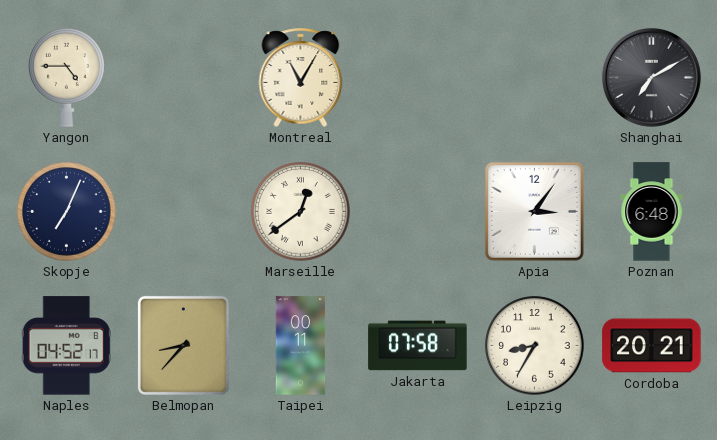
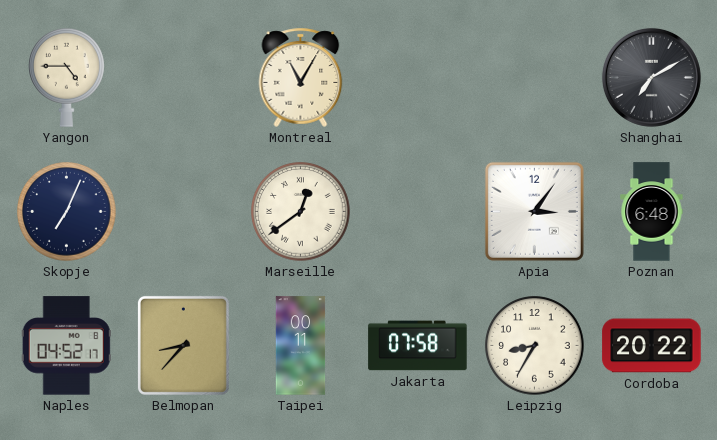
Cordoba: 20:21 -> 20:22 (652, 346)
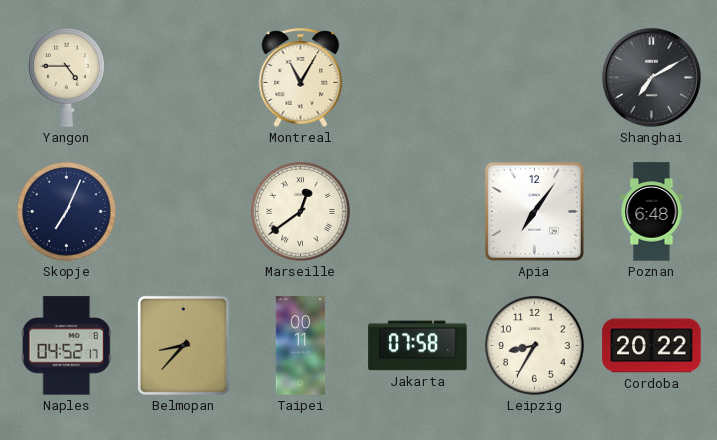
Apia: 3:06 -> 7:06 (534, 211)
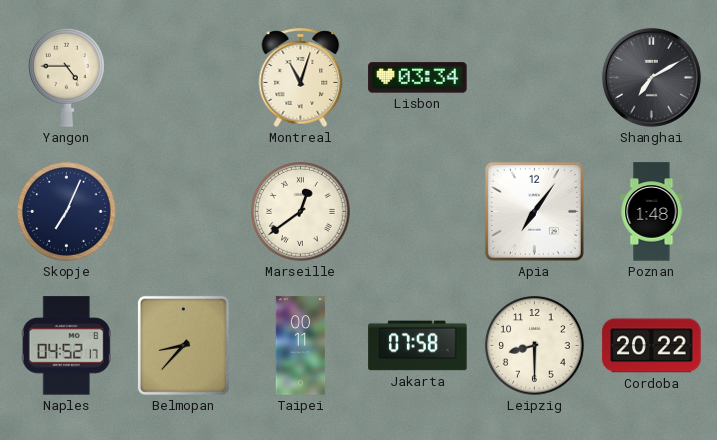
Montreal: 11:05 -> 11:03 (301, 77)
Lisbon: none -> 03:34 (418, 78)
Poznan: 6:48 -> 1:48 (652, 212)
Leipzig: 8:35 -> 8:30 (535, 346)
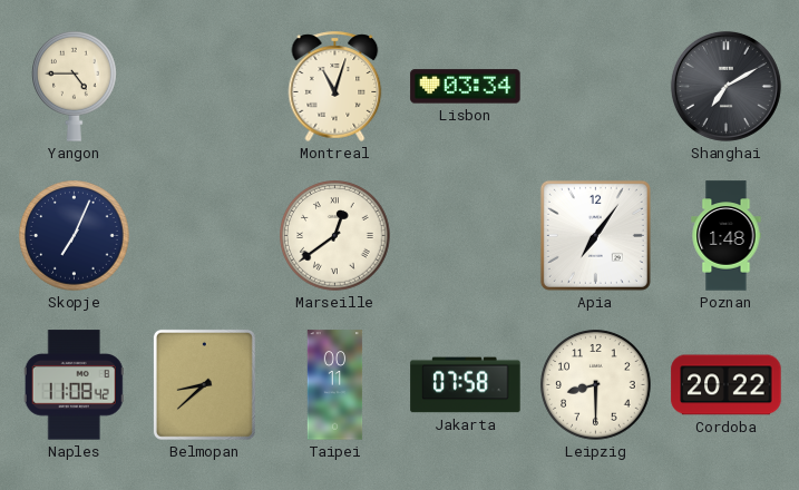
Naples: 04:52 -> 11:08 (74, 385)
Belmopan: 8:37 -> 8:38 (204, 384)
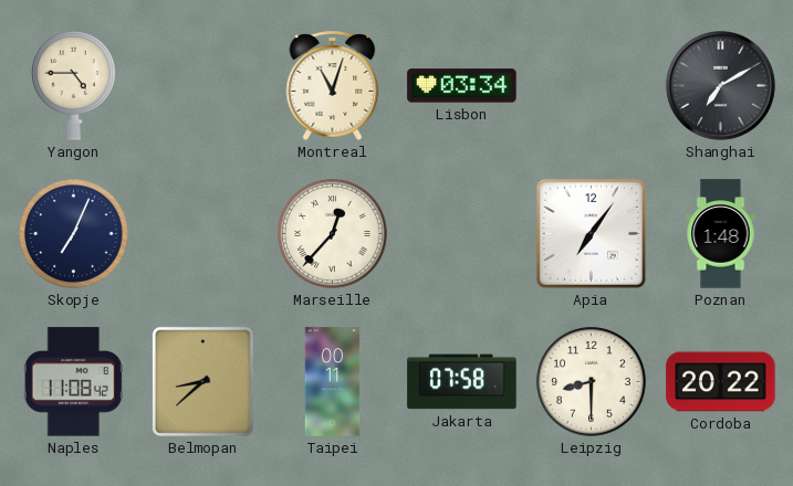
Marseille: 12:39 -> 12:37 (333, 234)
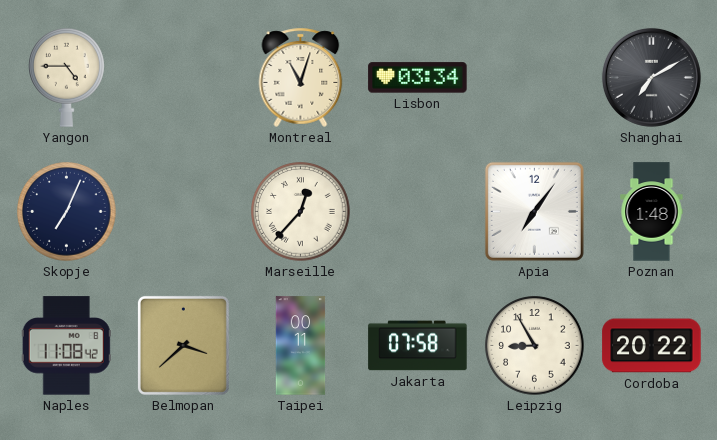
Belmopan: 8:38 -> 3:38 (183, 345)
Leipzig: 8:30 -> 8:55 (535, 346)
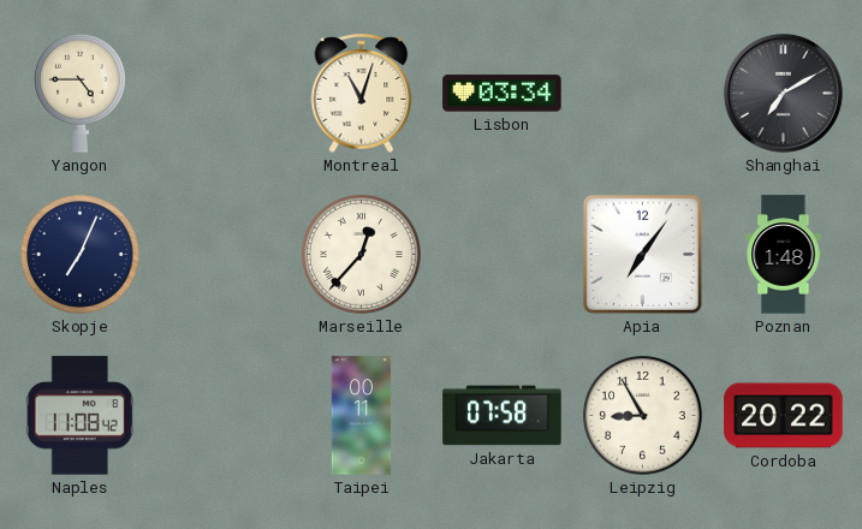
Belmopan: 3:38 -> none (183, 345)
